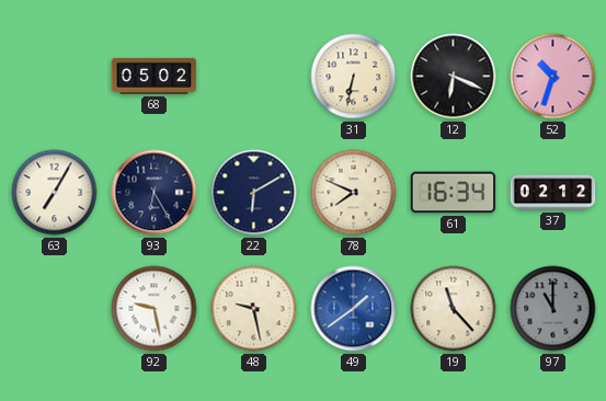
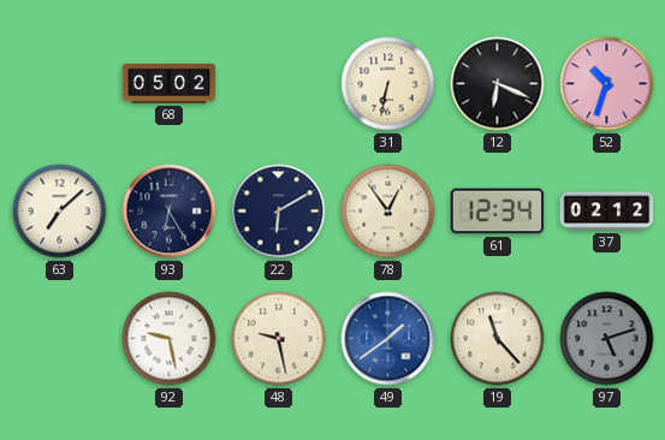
63: 7:05 -> 7:08 (60, 212)
78: 7:49 -> 12:54 (388, 212)
61: 16:34 -> 12:34 (498, 212)
97: 11:00 -> 5:12 (607, 339)
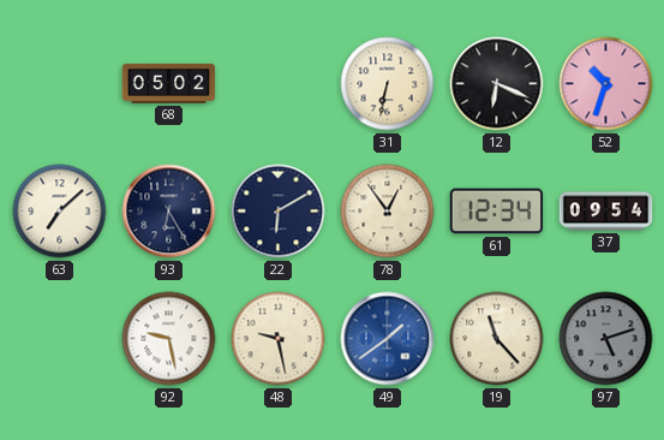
37: 02:12 -> 09:54 (606, 212)
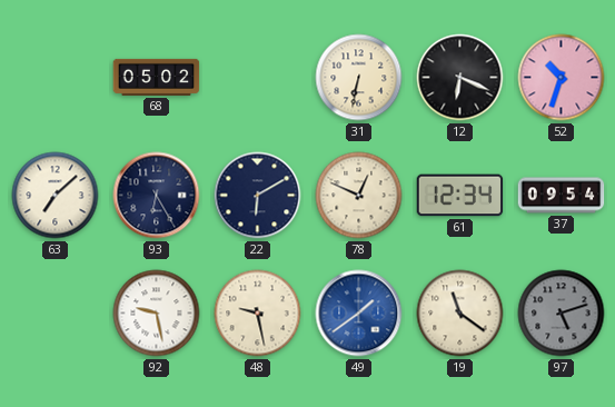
78: 12:54 -> 12:49 (359, 196)
19: 11:23 -> 11:21 (460, 314)
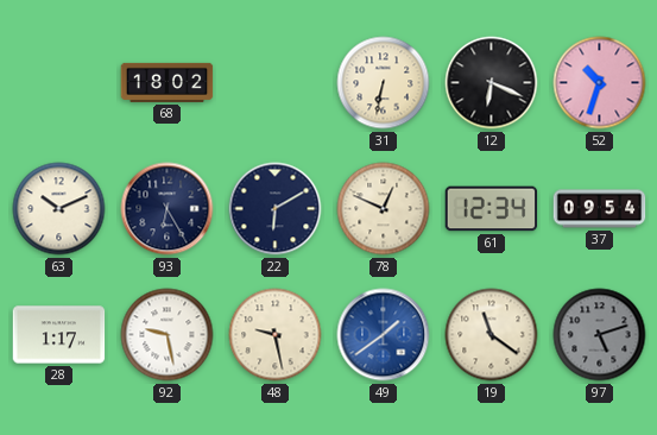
68: 05:02 -> 18:02 (168, 82)
63: 7:08 -> 10:11 (59, 209)
28: none -> 1:17 (59, 335)
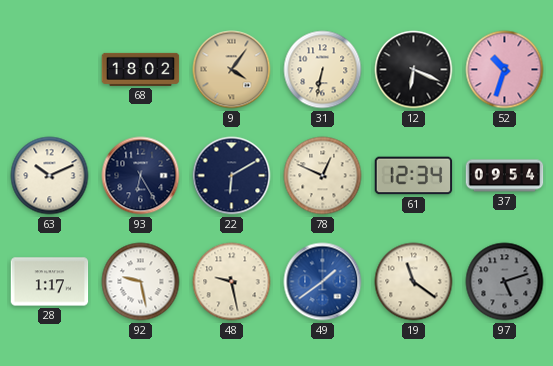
9: none -> 4:06 (232, 70)
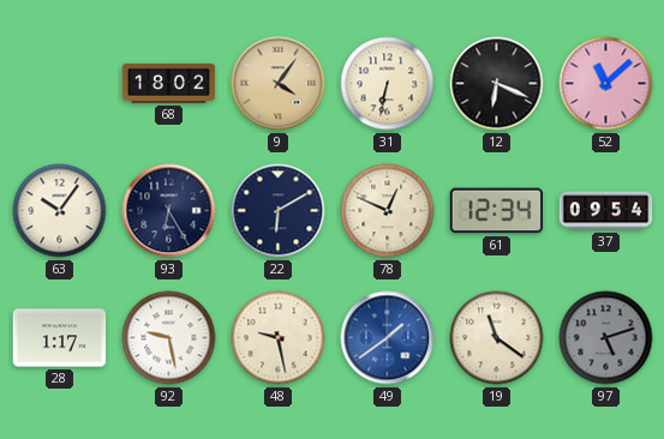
52: 10:33 -> 11:08 (606, 84)
63: 10:11 -> 10:06 (60, 211)
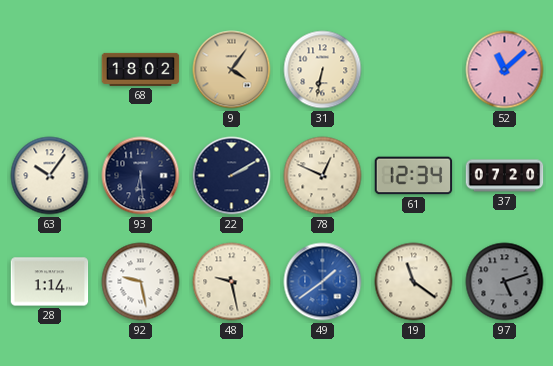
12: 6:19 -> none (497, 84)
93: 6:25 -> 6:29 (141, 176)
22: 6:10 -> 2:10 (232, 176)
37: 09:54 -> 07:20 (505, 176)
28: 1:17 -> 1:14 (50, 282)
